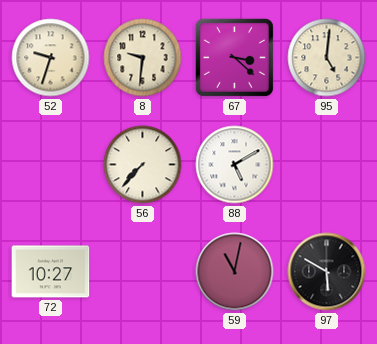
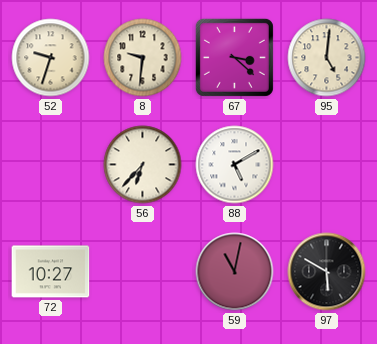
56: 7:37 -> 6:37 (143, 165)
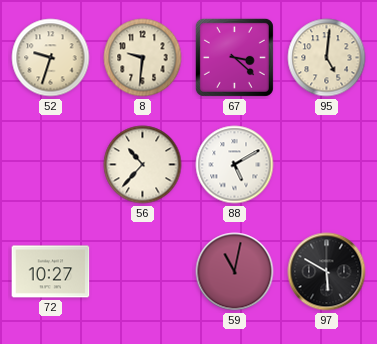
56: 6:37 -> 10:37 (143, 165)
